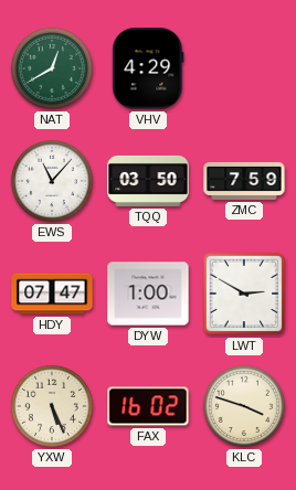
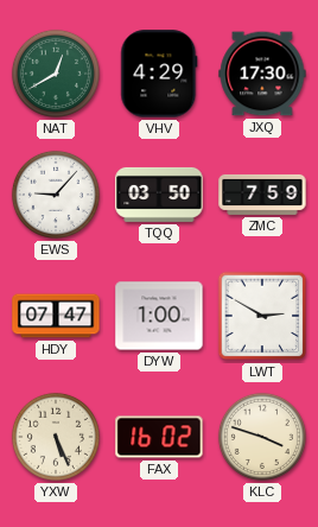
JXQ: none -> 17:30 (262, 74)
EWS: 11:07 -> 9:07 (56, 195)
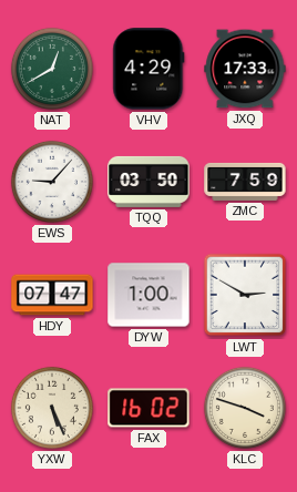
JXQ: 17:30 -> 17:33 (245, 69)
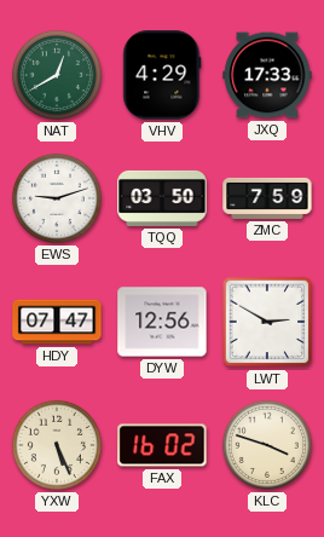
EWS: 9:07 -> 9:12 (57, 198)
DYW: 1:00 -> 12:56 (162, 322)
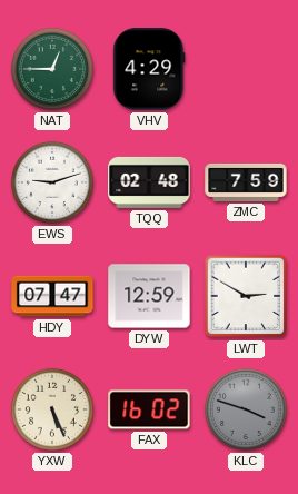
NAT: 12:40 -> 12:45 (52, 69)
JXQ: 17:33 -> none (267, 75)
TQQ: 03:50 -> 02:48 (149, 182)
DYW: 12:56 -> 12:59 (149, 296)
KLC dial: cream -> grey (246, 409)
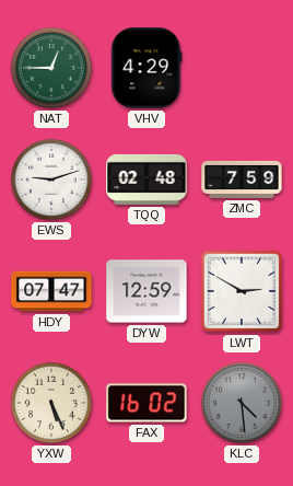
KLC: 3:48 -> 4:29 (242, 403)
